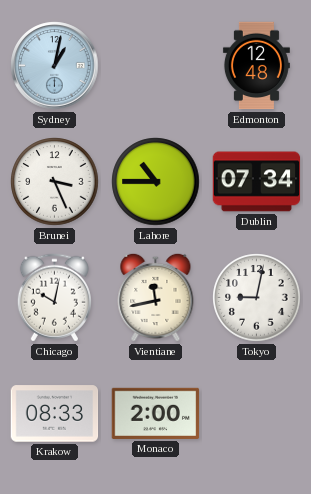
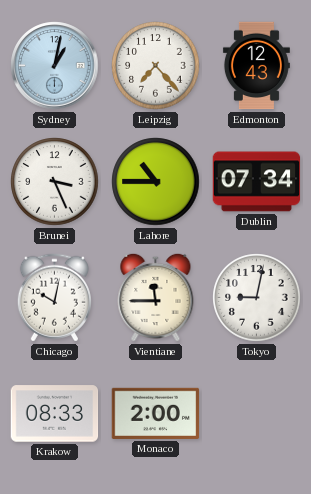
Leipzig: none -> 7:23 (156, 66)
Edmonton: 12:48 -> 12:43 (256, 66)
Vientiane: 11:43 -> 11:45 (156, 297)
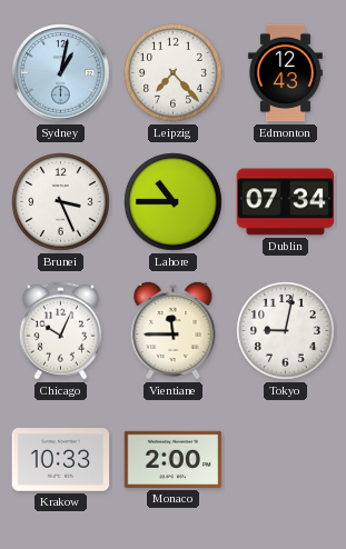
Chicago: 10:02 -> 10:04 (60, 331)
Krakow: 08:33 -> 10:33 (61, 460)
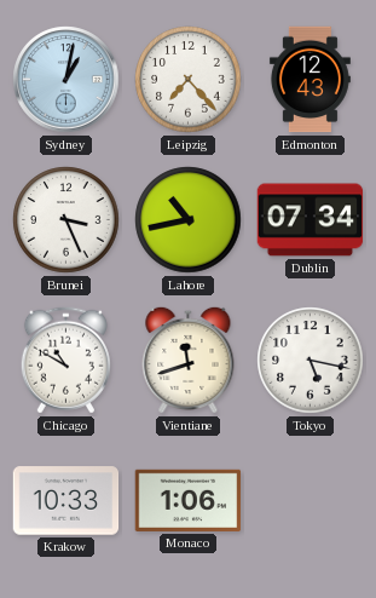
Lahore: 10:45 -> 10:43 (189, 220)
Chicago: 10:04 -> 10:50 (65, 361)
Vientiane: 11:45 -> 11:42 (189, 360)
Tokyo: 9:02 -> 5:17 (311, 361)
Monaco: 2:00 -> 1:06 (189, 500)
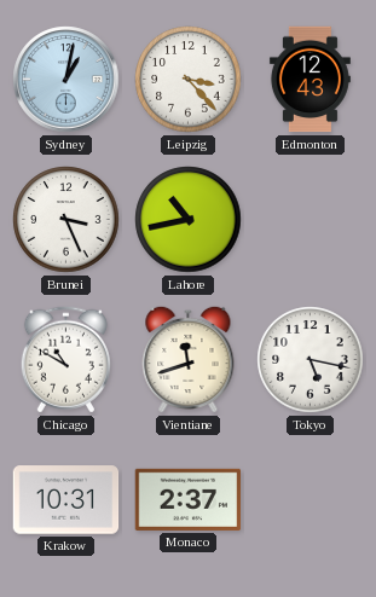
Leipzig: 7:23 -> 3:23 (189, 80)
Dublin: 07:34 -> none (311, 220)
Krakow: 10:33 -> 10:31 (66, 500)
Monaco: 1:06 -> 2:37 (189, 499)
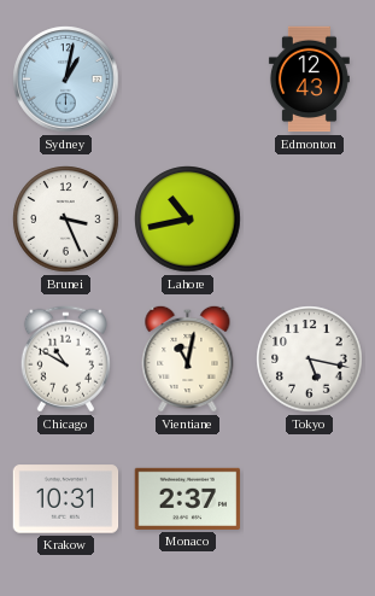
Leipzig: 3:23 -> none (189, 80)
Vientiane: 11:42 -> 11:02 (188, 358)
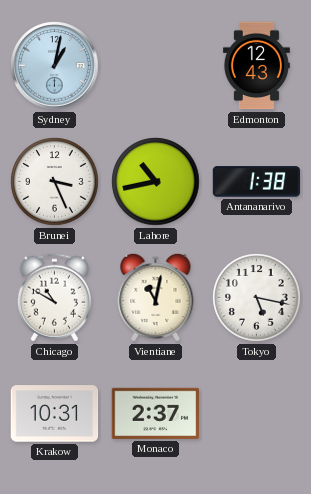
Antananarivo: none -> 1:38 (257, 182)
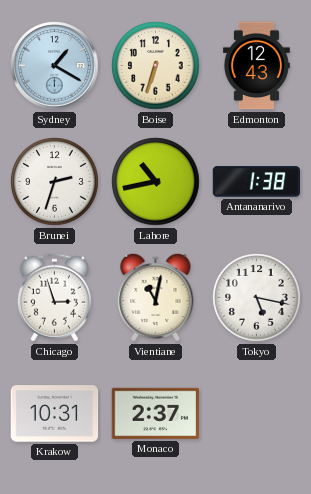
Sydney: 1:02 -> 1:20 (55, 66)
Boise: none -> 6:33 (156, 66)
Brunei: 3:26 -> 2:33 (55, 182)
Chicago: 10:50 -> 2:57 (54, 298)
